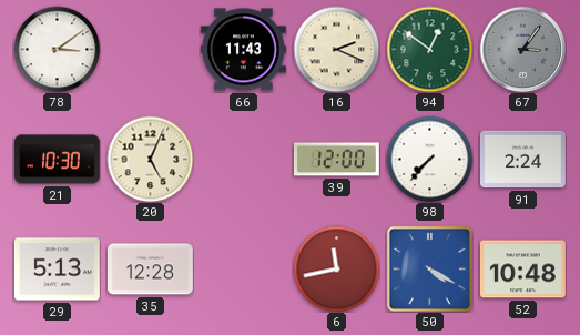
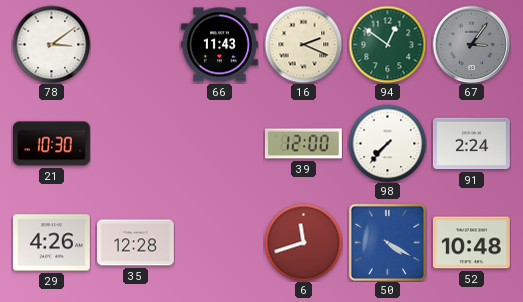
20: 5:04 -> none (150, 159)
29: 5:13 -> 4:26 (51, 243)
6: 11:43 -> 11:42 (303, 242)
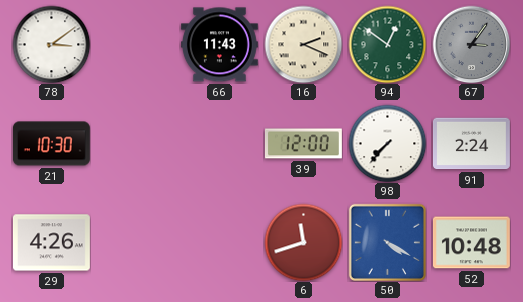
35: 12:28 -> none (135, 243)
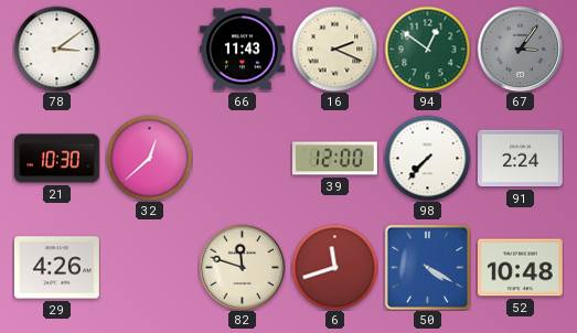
32: none -> 12:38 (149, 158)
82: none -> 11:48 (242, 267)
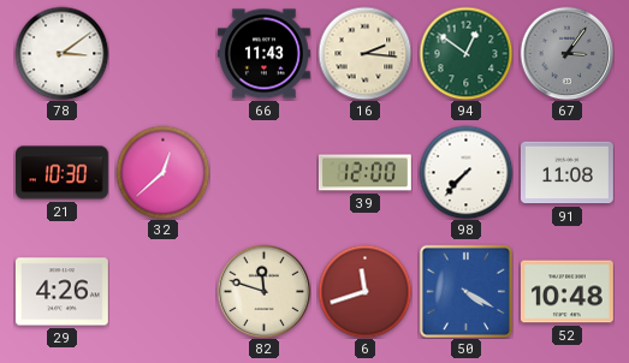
16: 2:19 -> 2:16 (364, 53)
91: 2:24 -> 11:08 (566, 173)
